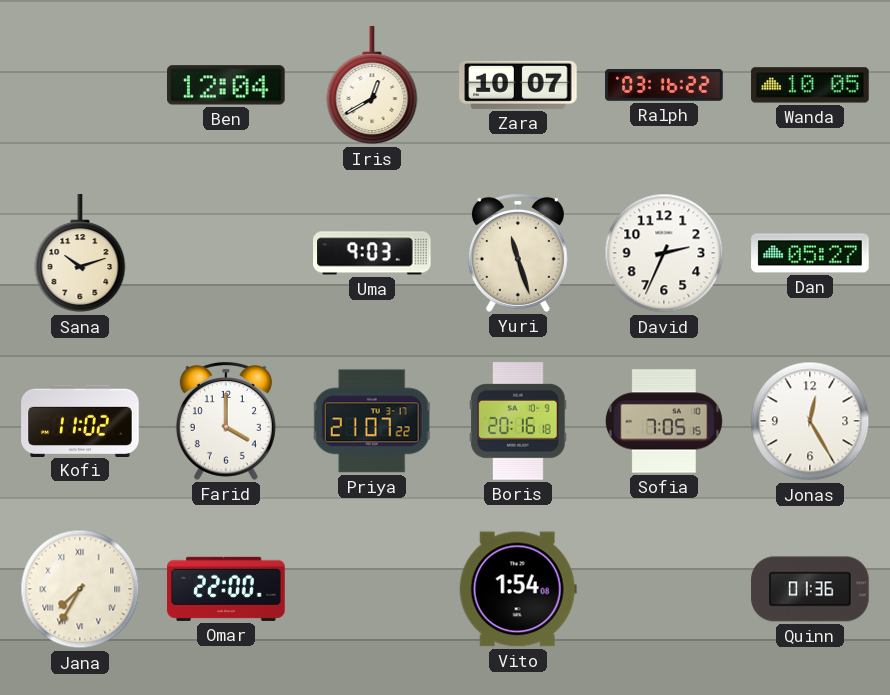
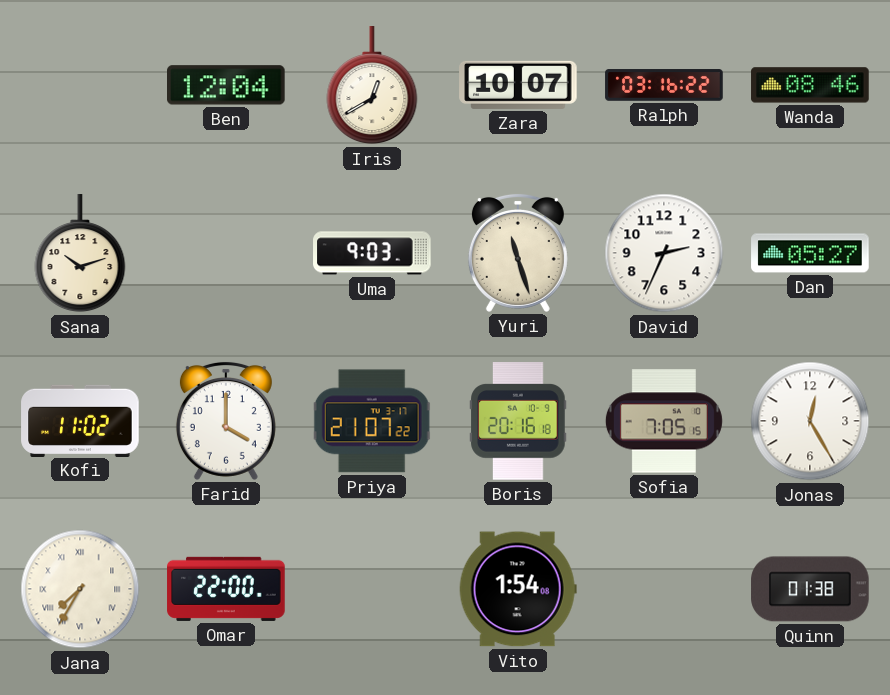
Wanda: 10:05 -> 08:46 (810, 85)
Quinn: 01:36 -> 01:38 (810, 589)
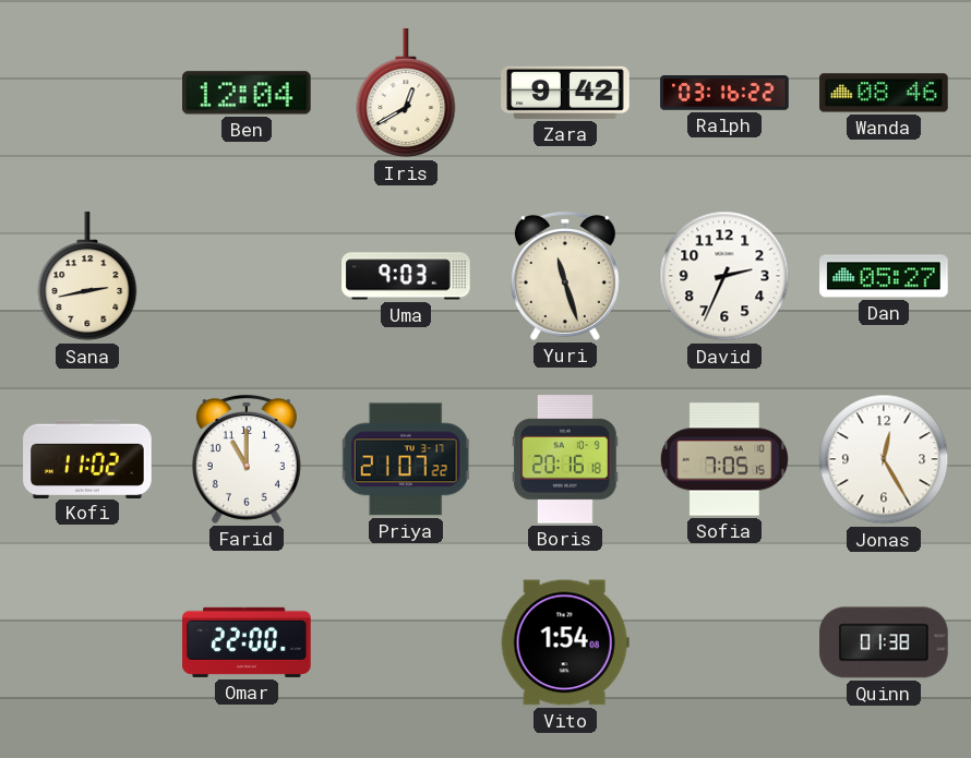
Zara: 10:07 -> 9:42 (565, 93)
Sana: 10:12 -> 2:43 (87, 277)
Farid: 4:00 -> 11:00 (247, 459)
Jana: 7:35 -> none (80, 589)
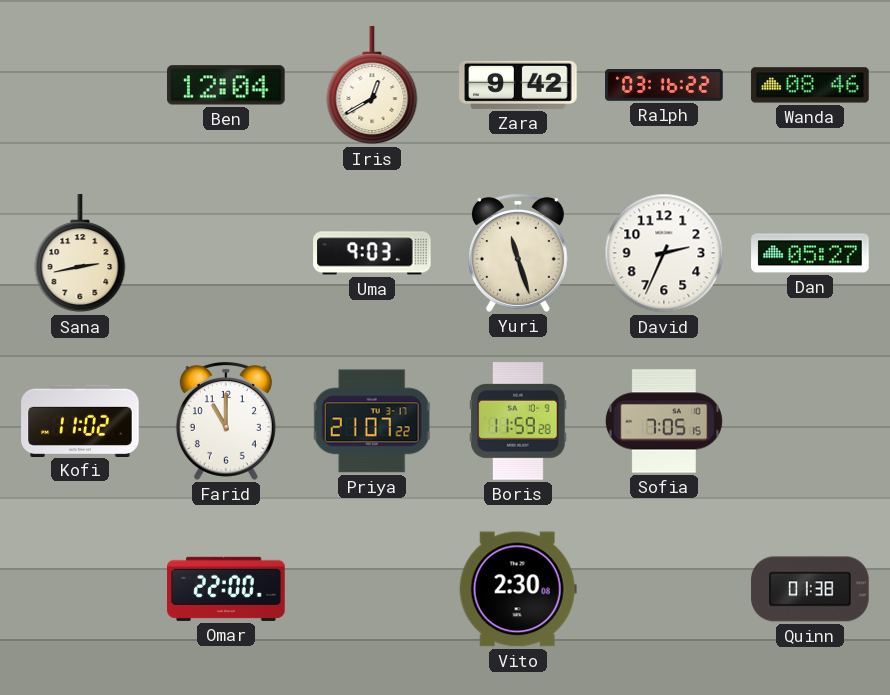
Boris: 20:16 -> 11:59 (518, 421)
Jonas: 12:25 -> none (884, 459)
Vito: 1:54 -> 2:30 (518, 589)
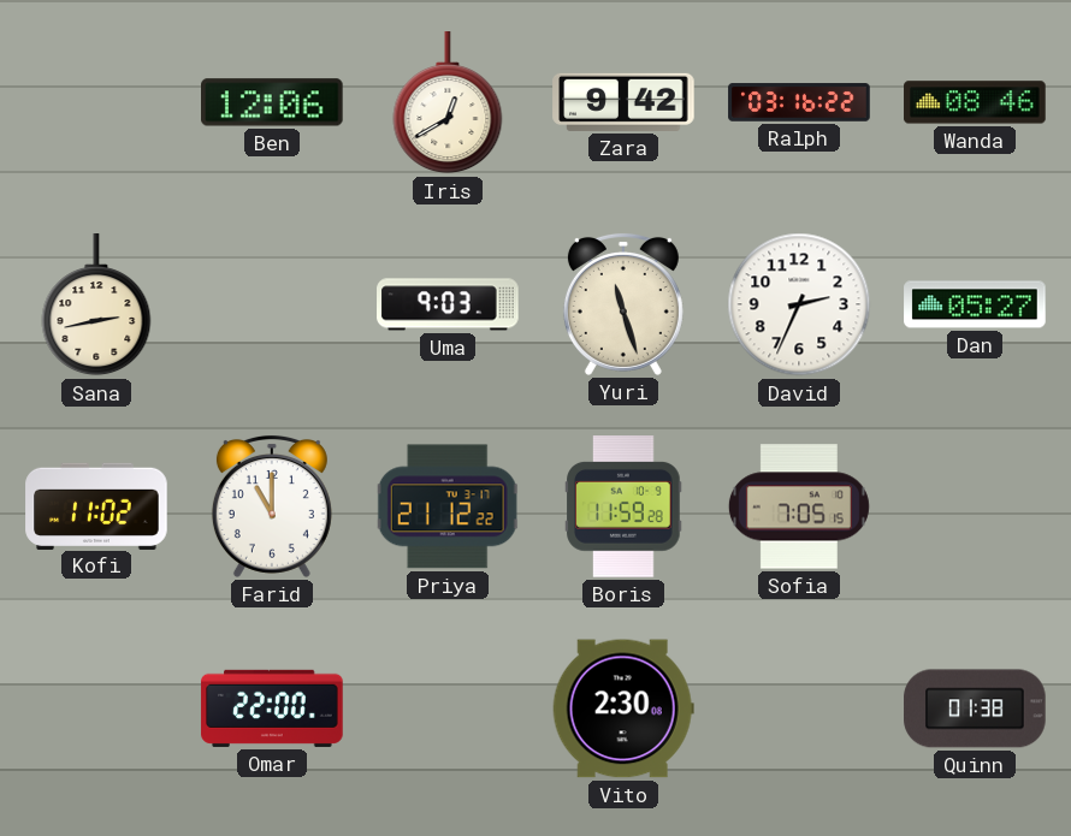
Ben: 12:04 -> 12:06 (273, 102)
Priya: 21:07 -> 21:12 (448, 506)
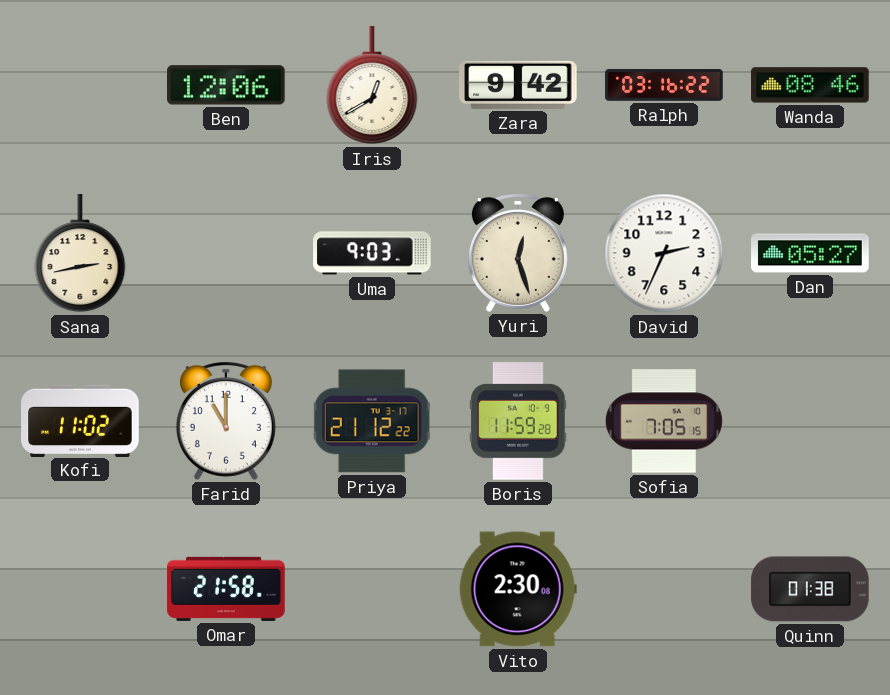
Yuri: 11:27 -> 12:27 (518, 253)
Omar: 22:00 -> 21:58 (226, 589)
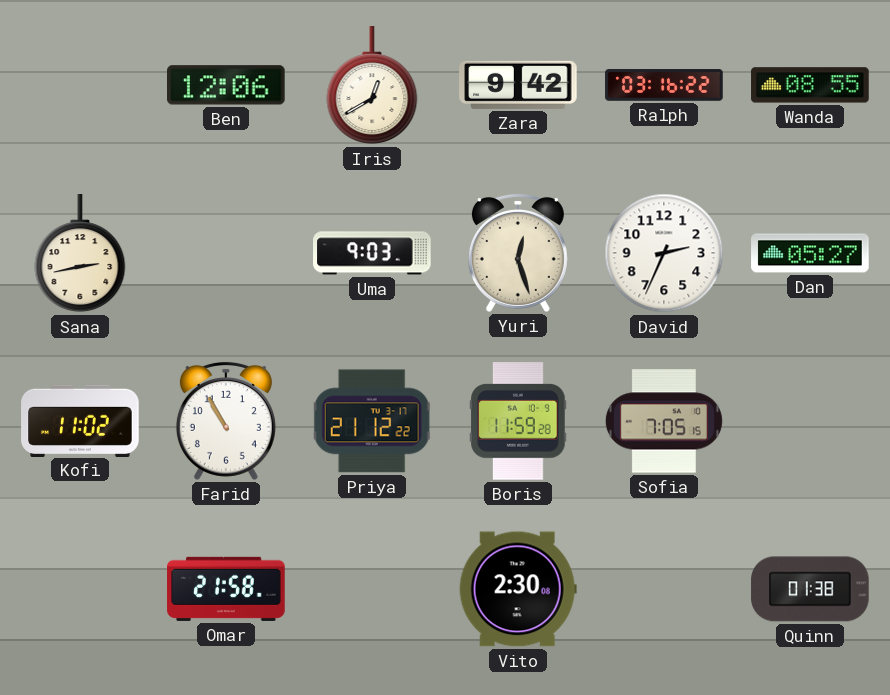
Wanda: 08:46 -> 08:55 (810, 85)
Farid: 11:00 -> 10:55 (226, 421)
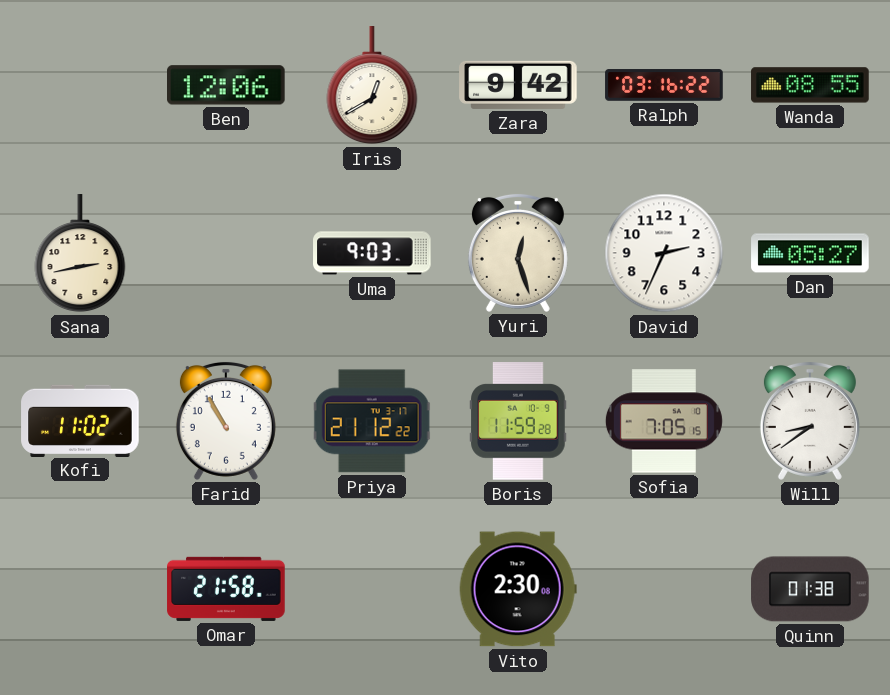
Will: none -> 8:39 (810, 421)
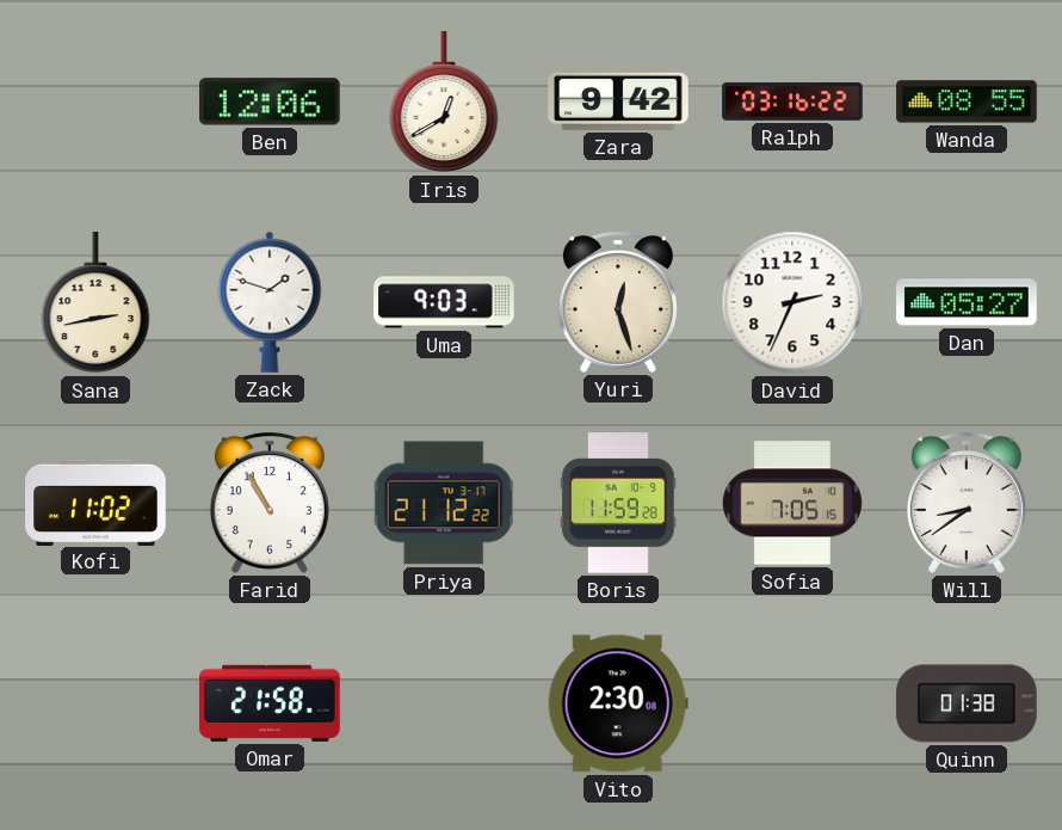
Zack: none -> 1:48 (270, 302)
